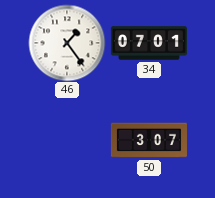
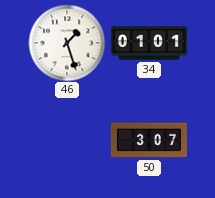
46: 1:24 -> 1:27 (67, 43)
34: 07:01 -> 01:01 (149, 43)
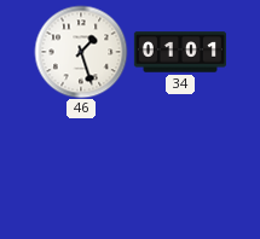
50: 3:07 -> none (149, 140)
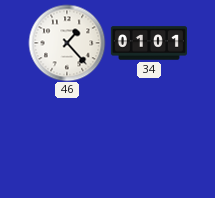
46: 1:27 -> 1:23 (67, 43)
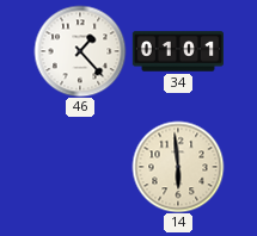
14: none -> 5:59 (178, 167)
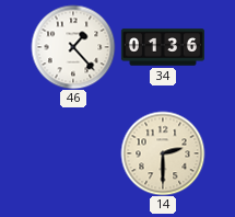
34: 01:01 -> 01:36 (163, 47)
14: 5:59 -> 2:30 (163, 153)
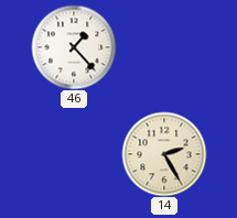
34: 01:36 -> none (163, 47)
14: 2:30 -> 2:25 (164, 154)
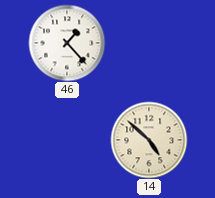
14: 2:25 -> 4:52 (149, 140)
